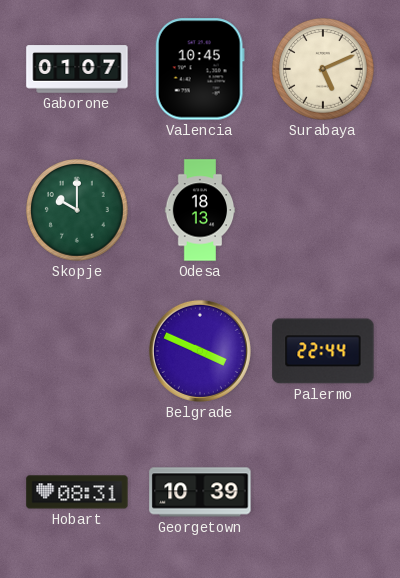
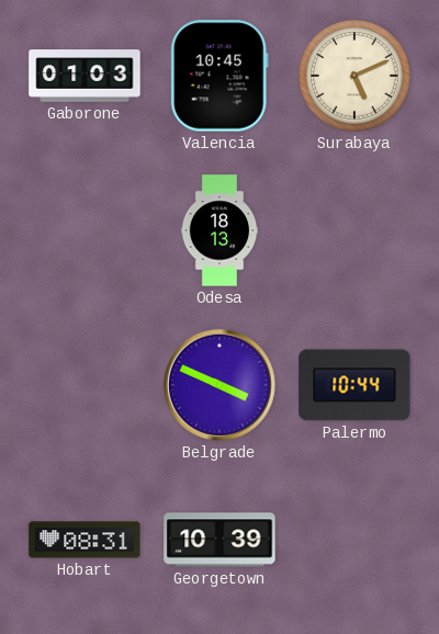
Gaborone: 01:07 -> 01:03 (85, 76)
Skopje: 10:00 -> none (78, 211)
Palermo: 22:44 -> 10:44 (354, 385)
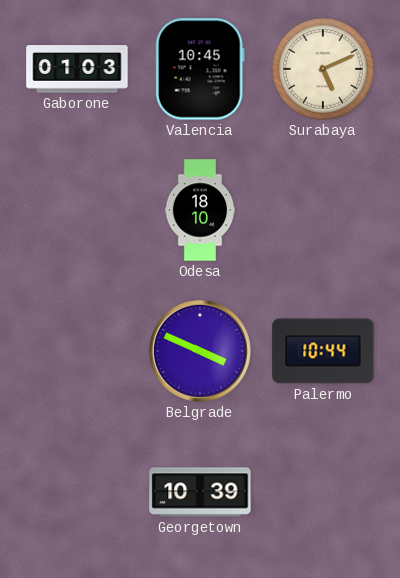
Odesa: 18:13 -> 18:10 (200, 210)
Hobart: 08:31 -> none (85, 540)
